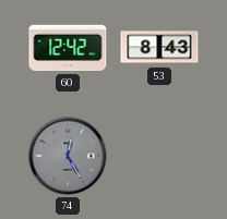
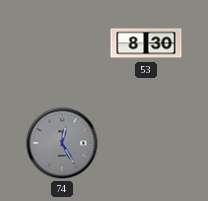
60: 12:42 -> none (68, 48)
53: 8:43 -> 8:30 (146, 44)
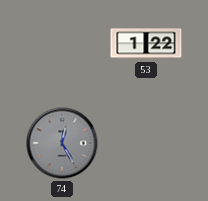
53: 8:30 -> 1:22 (146, 44)
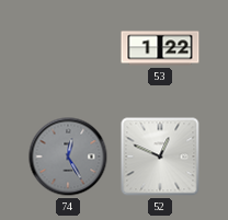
52: none -> 12:49 (160, 157)
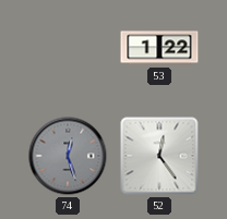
74: 12:25 -> 12:27 (68, 156)
52: 12:49 -> 12:24 (159, 156)
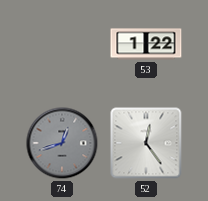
74: 12:27 -> 12:42 (62, 143)
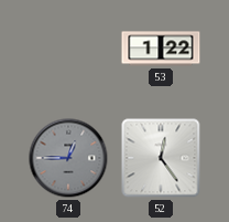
74: 12:42 -> 12:45 (68, 158)
